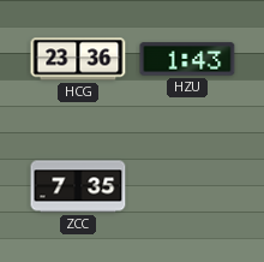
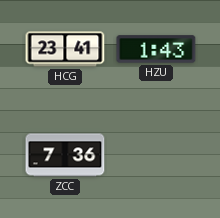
HCG: 23:36 -> 23:41 (65, 49)
ZCC: 7:35 -> 7:36 (65, 155)
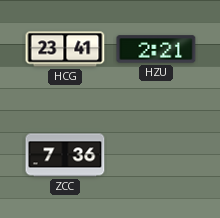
HZU: 1:43 -> 2:21 (156, 49)
